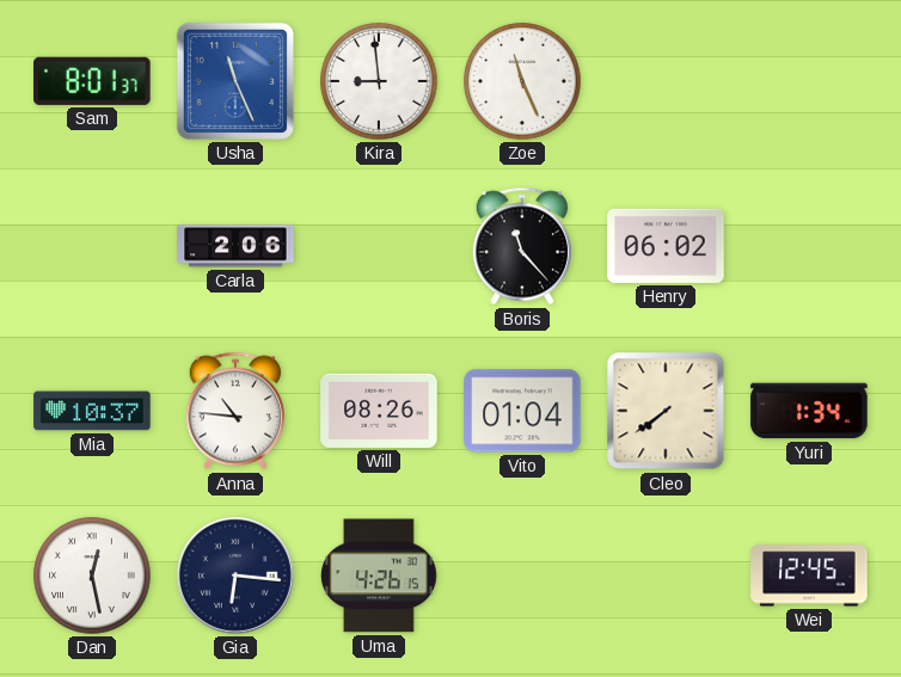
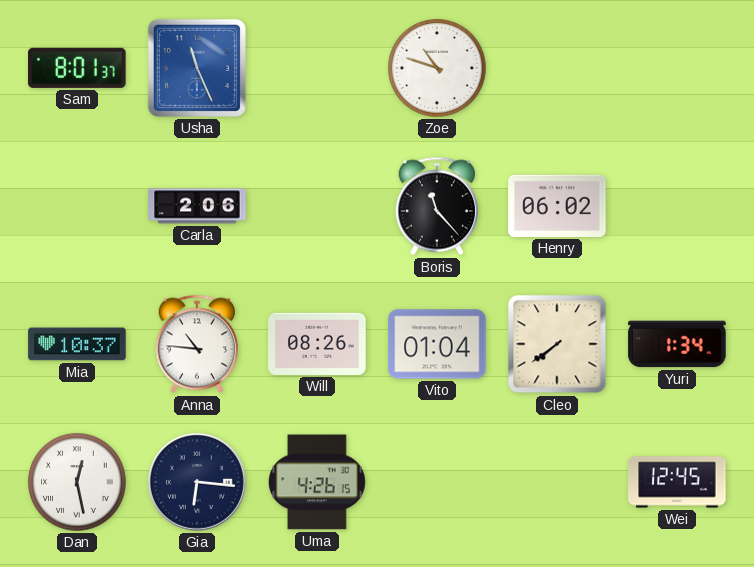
Kira: 8:59 -> none (379, 81)
Zoe: 11:26 -> 10:48 (437, 68)
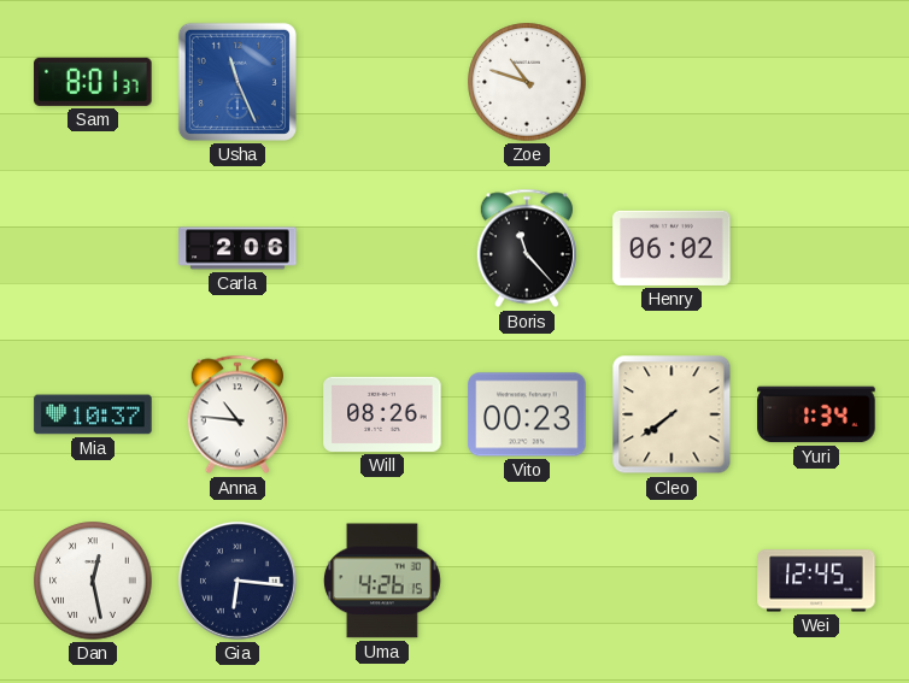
Vito: 01:04 -> 00:23 (527, 414)
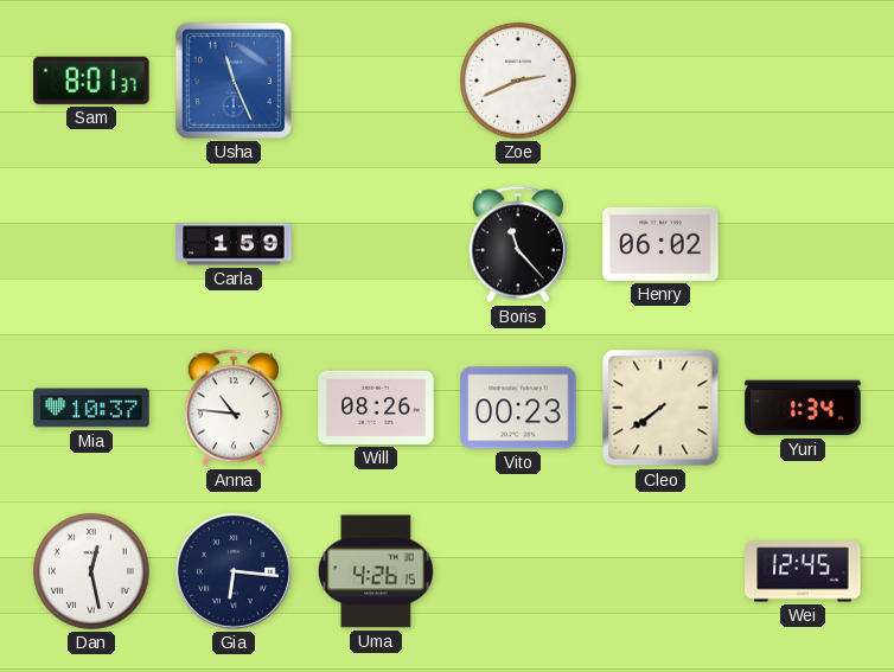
Zoe: 10:48 -> 2:41 (518, 81)
Carla: 2:06 -> 1:59 (234, 244)
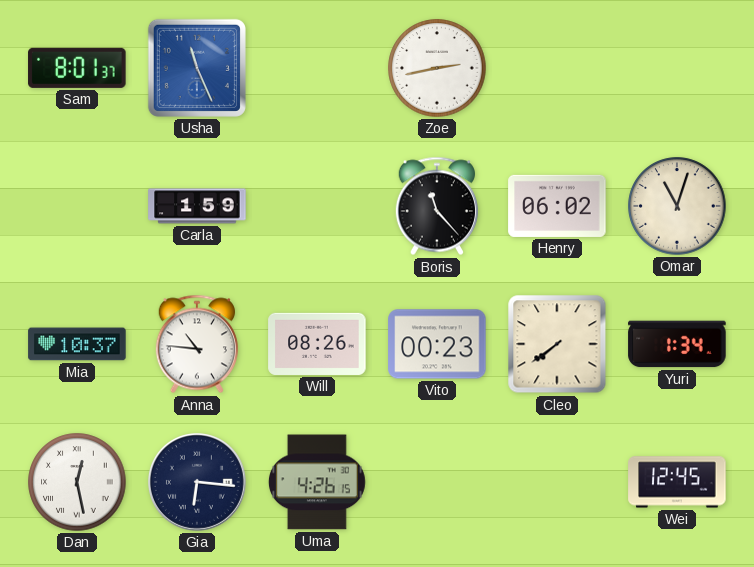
Zoe: 2:41 -> 2:43 (437, 68)
Omar: none -> 11:03 (677, 206)
